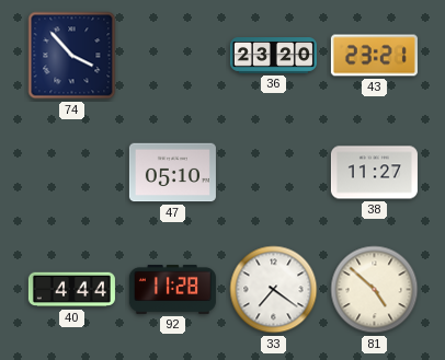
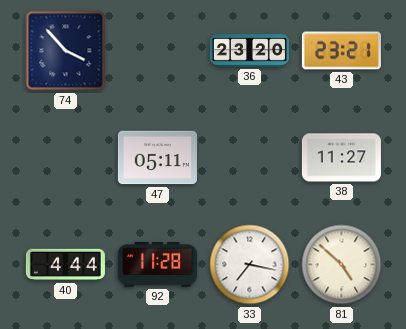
47: 05:10 -> 05:11 (157, 158)
33: 7:21 -> 7:17 (250, 265)
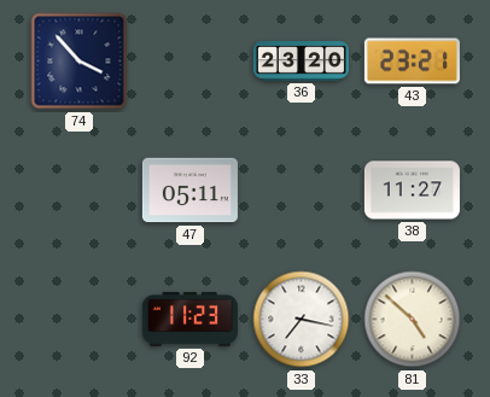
40: 4:44 -> none (65, 265)
92: 11:28 -> 11:23 (189, 319)
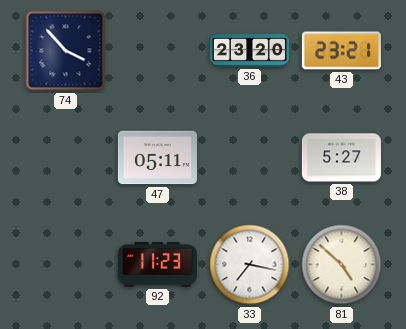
38: 11:27 -> 5:27 (341, 158)
